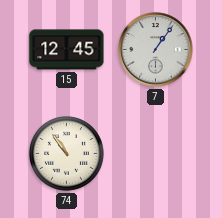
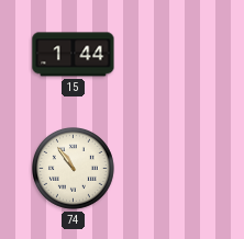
15: 12:45 -> 1:44 (74, 55)
7: 1:06 -> none (156, 50)
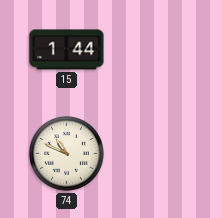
74: 10:54 -> 10:49 (67, 154)
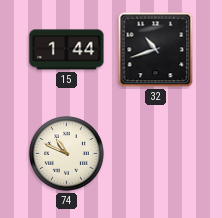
32: none -> 10:42 (156, 50)
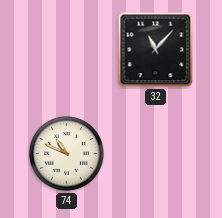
15: 1:44 -> none (67, 50)
32: 10:42 -> 11:07 (156, 50)
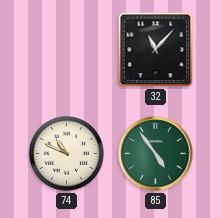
85: none -> 4:54 (156, 154)
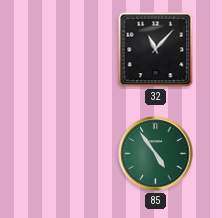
74: 10:49 -> none (67, 154)
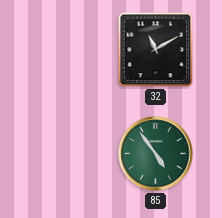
32: 11:07 -> 11:10 (156, 50)
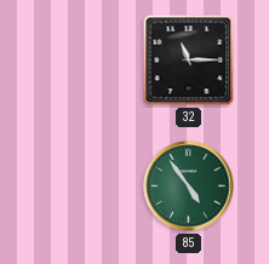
32: 11:10 -> 11:15 (189, 61)
